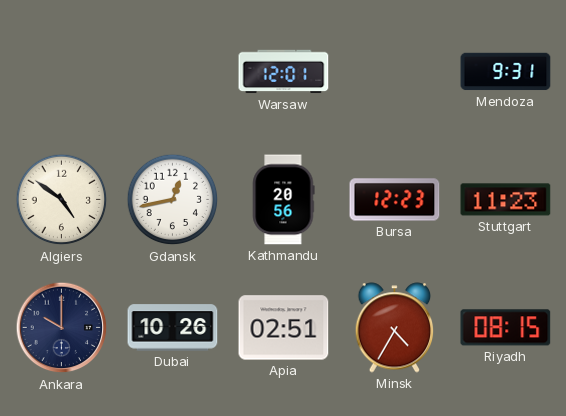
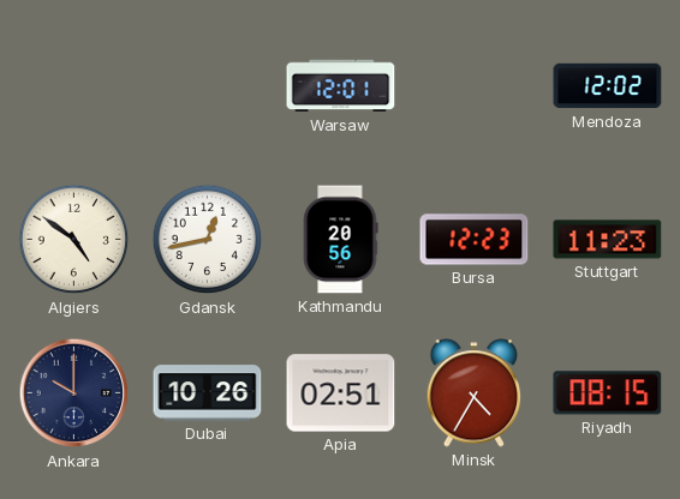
Mendoza: 9:31 -> 12:02 (608, 86)
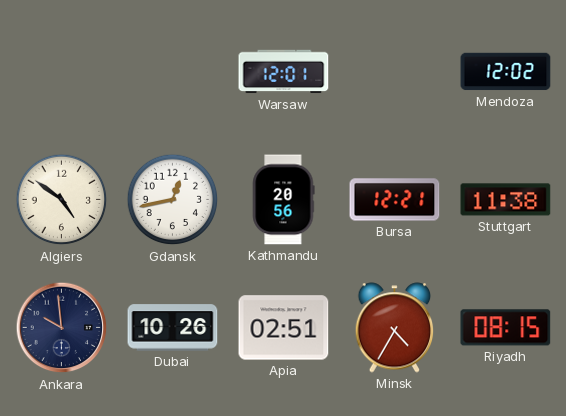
Bursa: 12:23 -> 12:21 (395, 200)
Stuttgart: 11:23 -> 11:38 (506, 200)
Ankara: 10:00 -> 9:59 (62, 328)
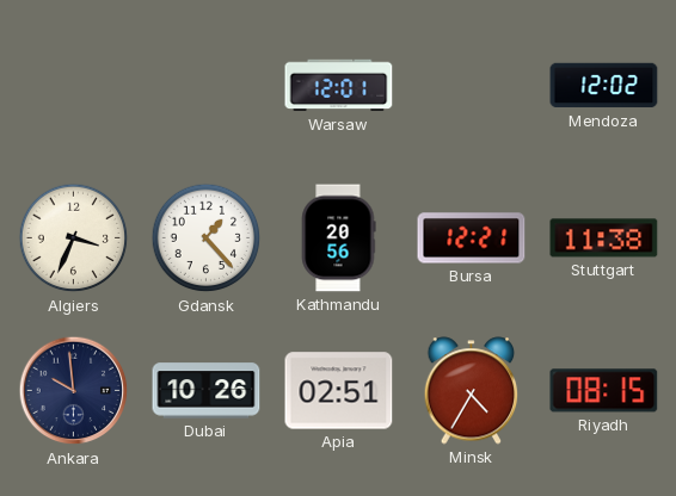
Algiers: 4:51 -> 3:34 (74, 238)
Gdansk: 12:43 -> 1:23 (207, 238)
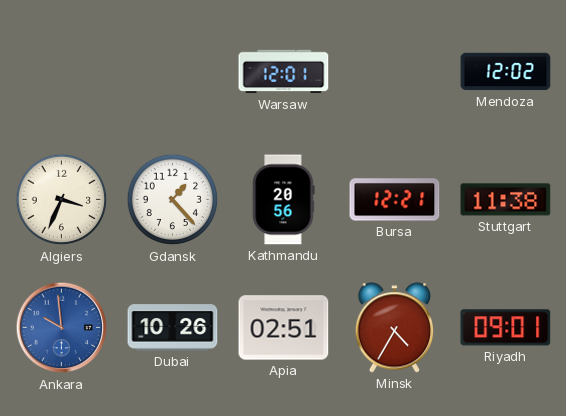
Ankara dial: navy -> blue (62, 328)
Riyadh: 08:15 -> 09:01 (506, 328)
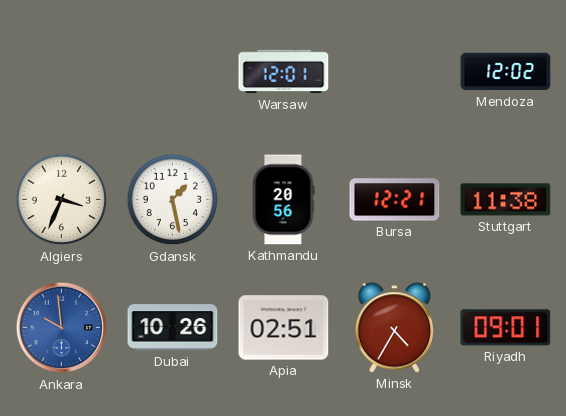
Gdansk: 1:23 -> 1:28 (173, 200)
